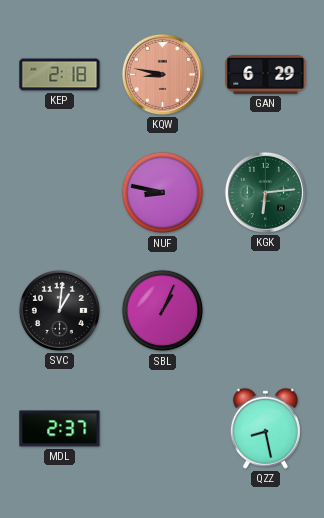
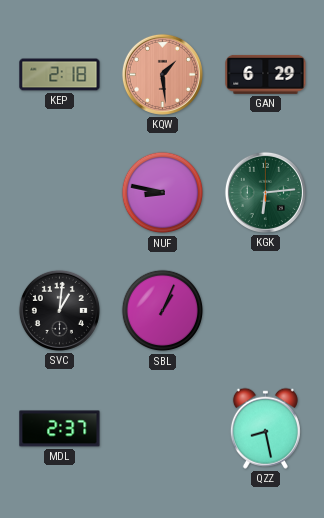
KQW: 8:47 -> 1:29 (162, 74)
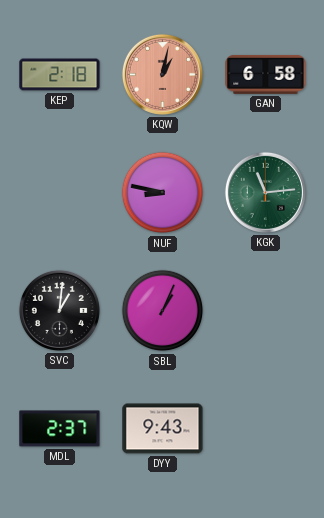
KQW: 1:29 -> 1:02 (162, 74)
GAN: 6:29 -> 6:58 (266, 74)
KGK: 6:14 -> 11:14 (265, 192)
DYY: none -> 9:43 (163, 429)
QZZ: 8:28 -> none (265, 428)
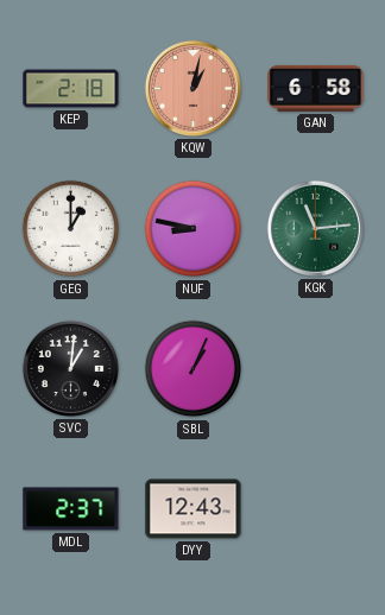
GEG: none -> 1:00 (71, 229)
DYY: 9:43 -> 12:43 (194, 509)
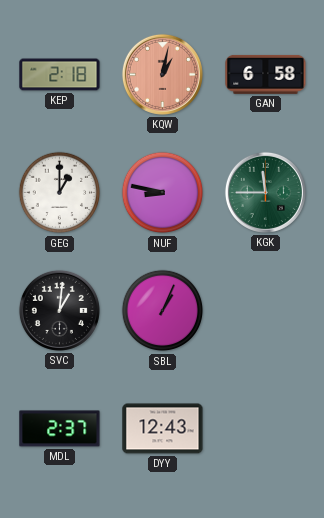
KGK: 11:14 -> 11:45 (265, 192)
